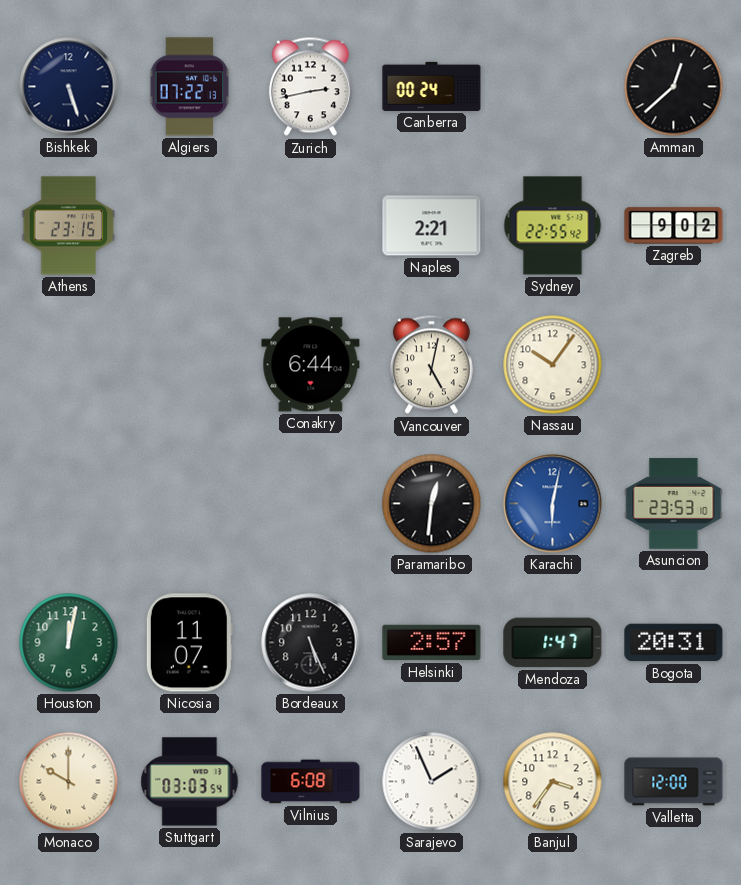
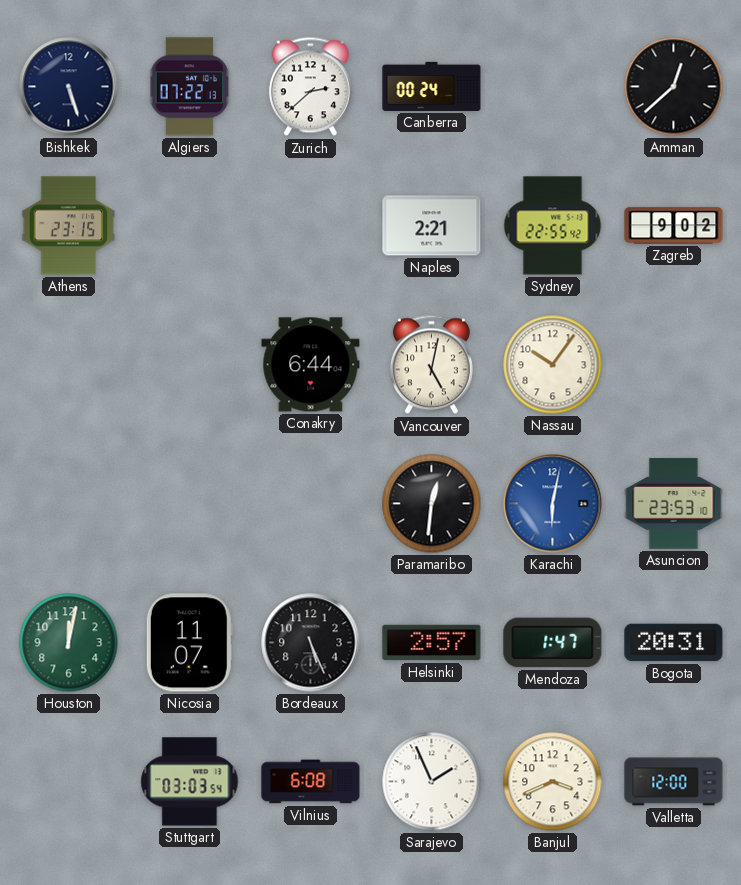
Zurich: 2:43 -> 2:38 (310, 87)
Monaco: 10:00 -> none (69, 782)
Banjul: 3:36 -> 3:41 (553, 782)
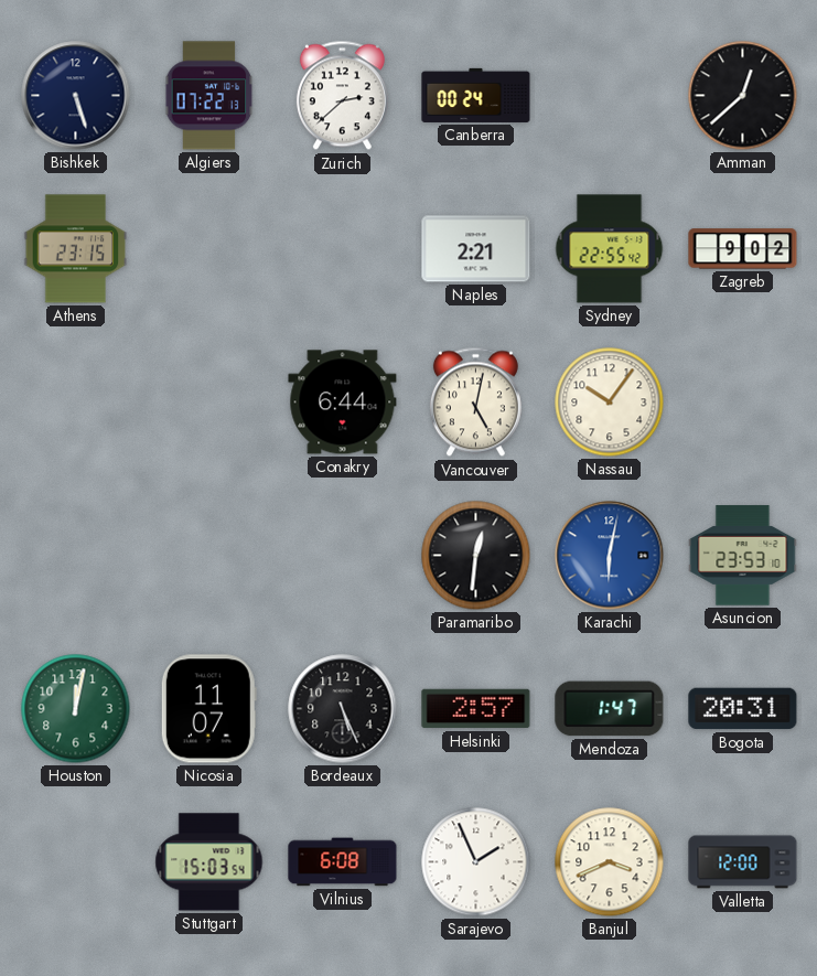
Stuttgart: 03:03 -> 15:03 (209, 862)
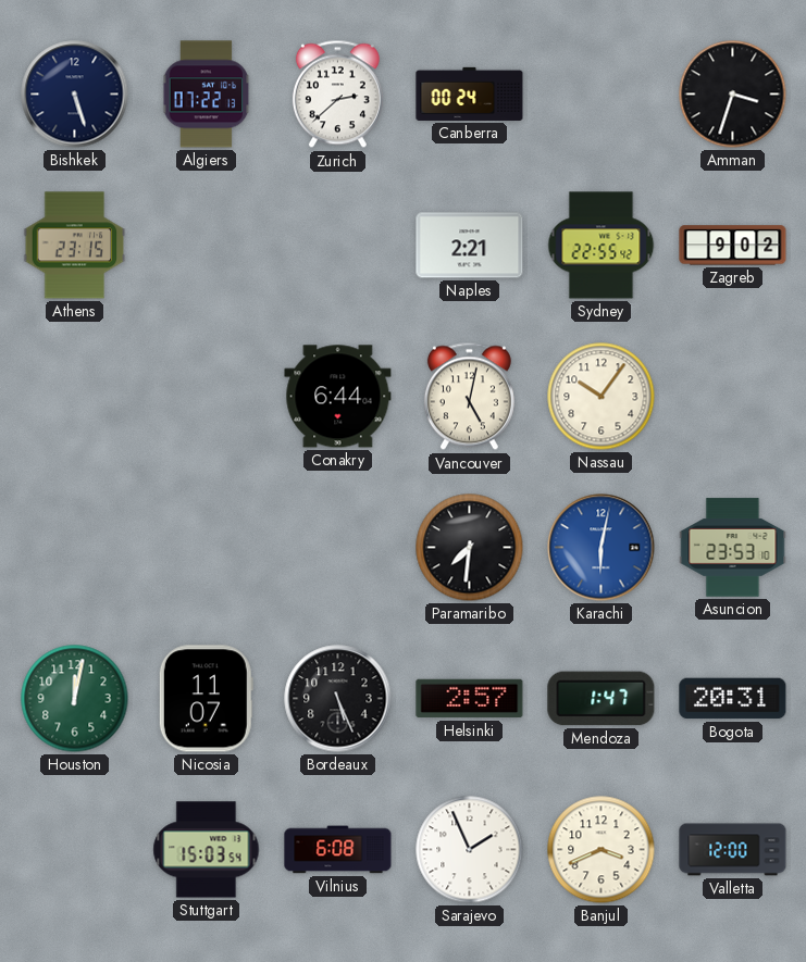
Amman: 12:38 -> 3:33 (733, 95)
Paramaribo: 12:31 -> 7:31 (470, 548)
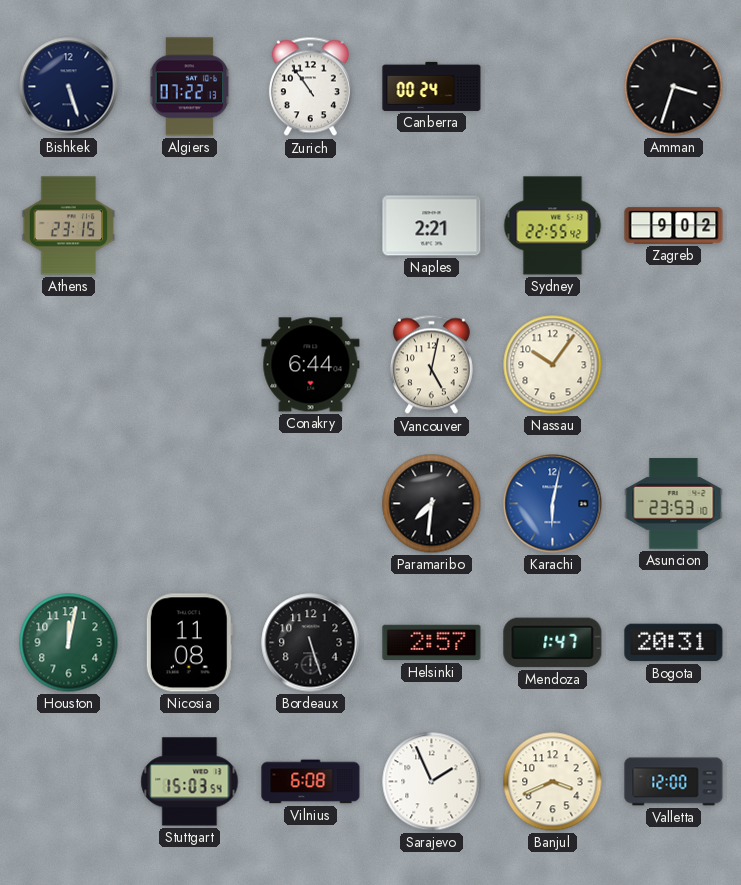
Zurich: 2:38 -> 10:54 (310, 87)
Nicosia: 11:07 -> 11:08 (189, 643)
Bordeaux: 5:26 -> 5:27 (311, 643)
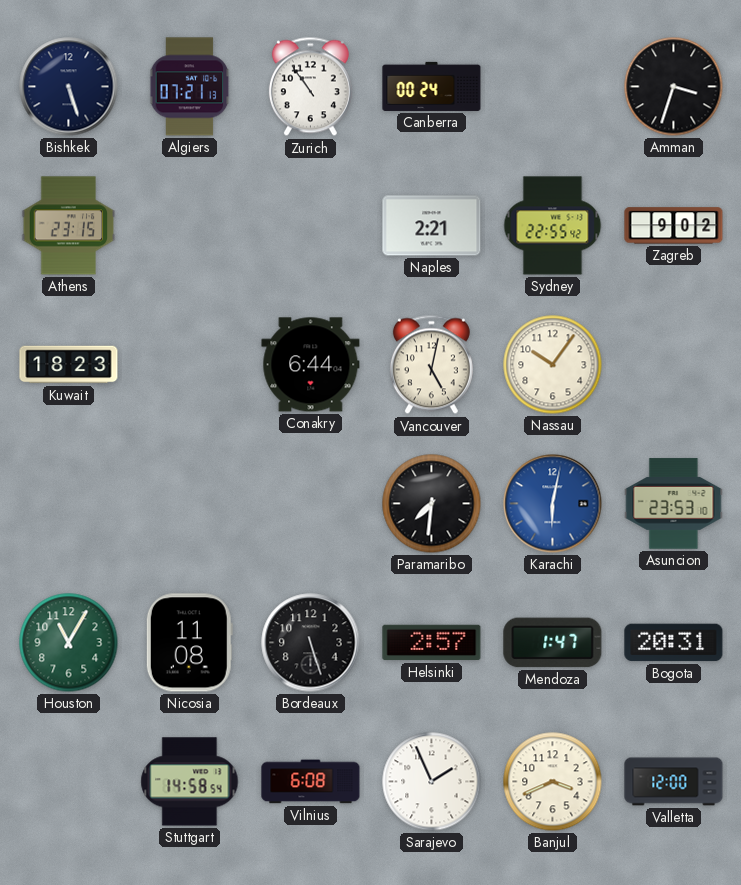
Algiers: 07:22 -> 07:21 (190, 87)
Kuwait: none -> 18:23 (69, 365)
Houston: 12:02 -> 11:05 (69, 643)
Stuttgart: 15:03 -> 14:58 (190, 782)
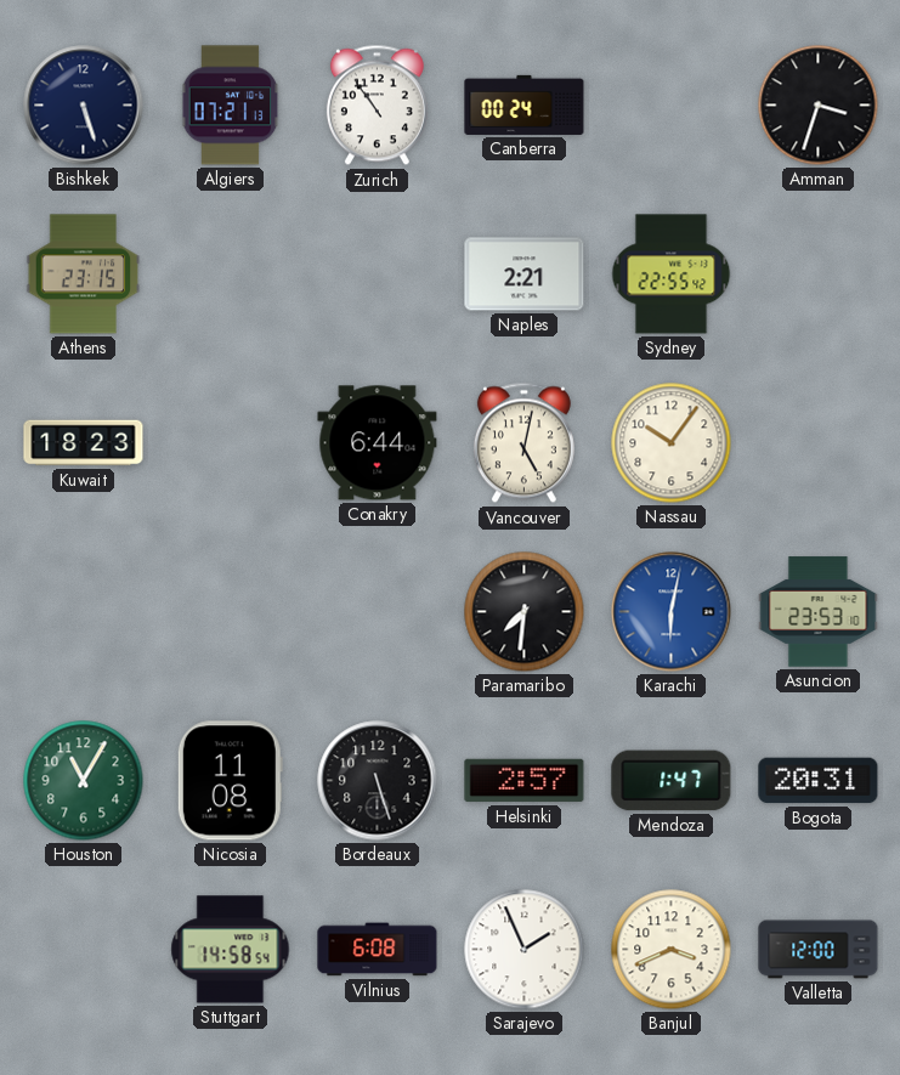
Zagreb: 9:02 -> none (674, 226)
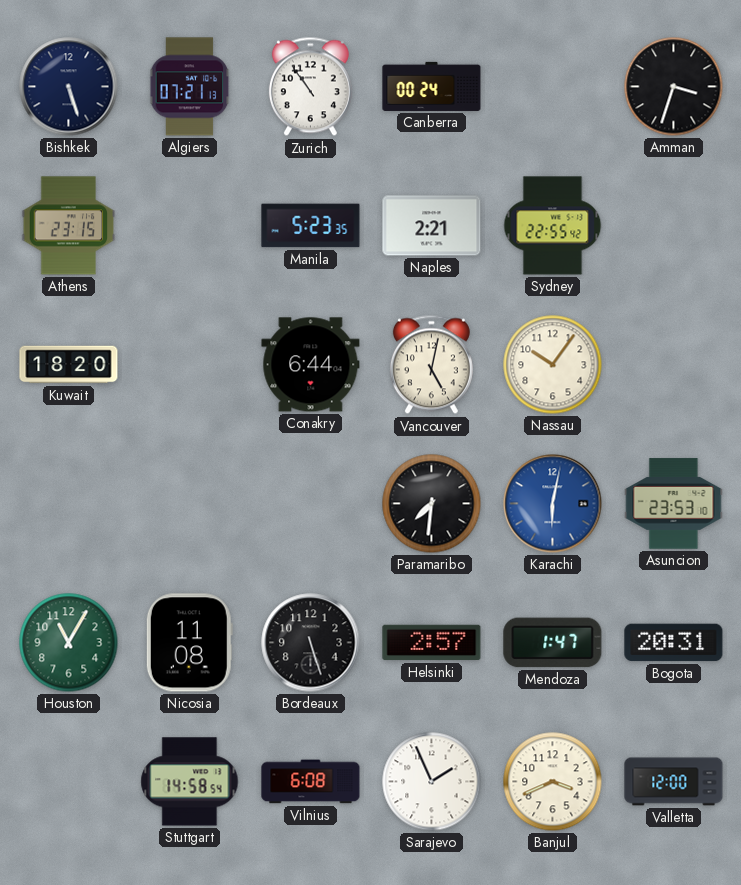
Manila: none -> 5:23 (311, 226)
Kuwait: 18:23 -> 18:20 (69, 365)
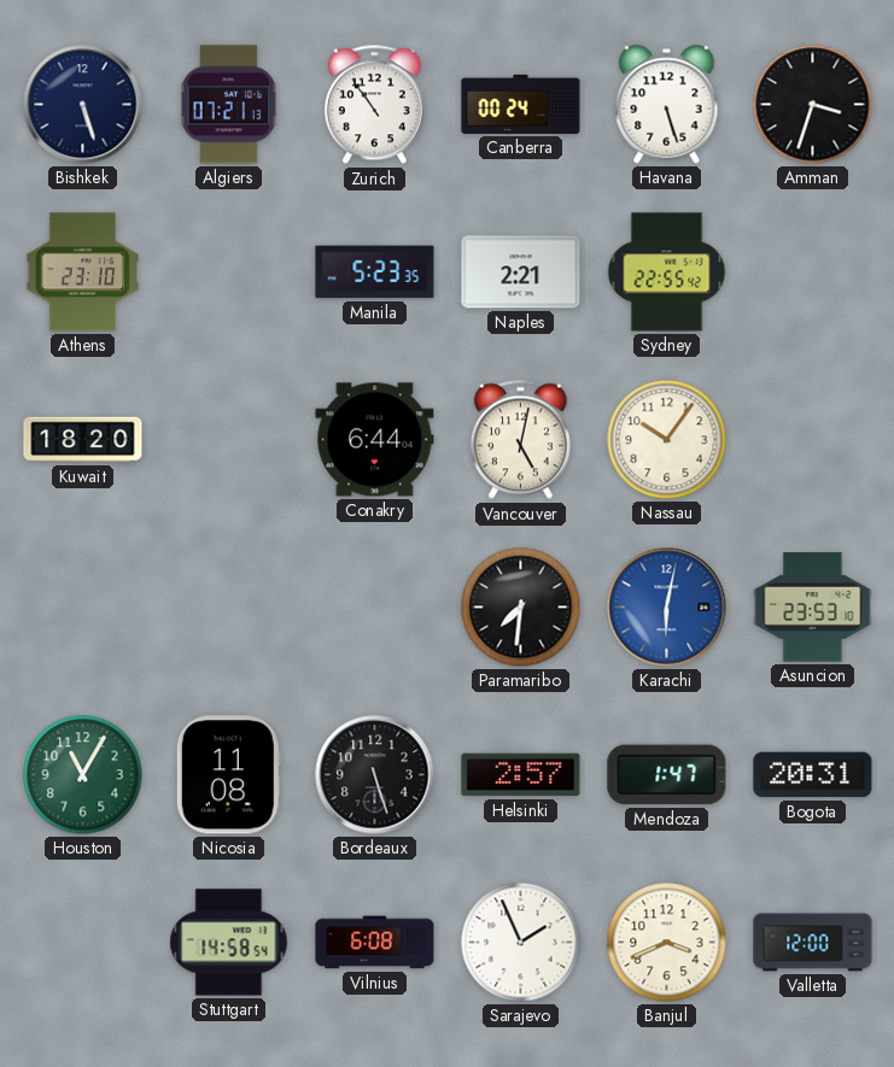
Havana: none -> 5:27 (667, 105)
Athens: 23:15 -> 23:10 (83, 272)
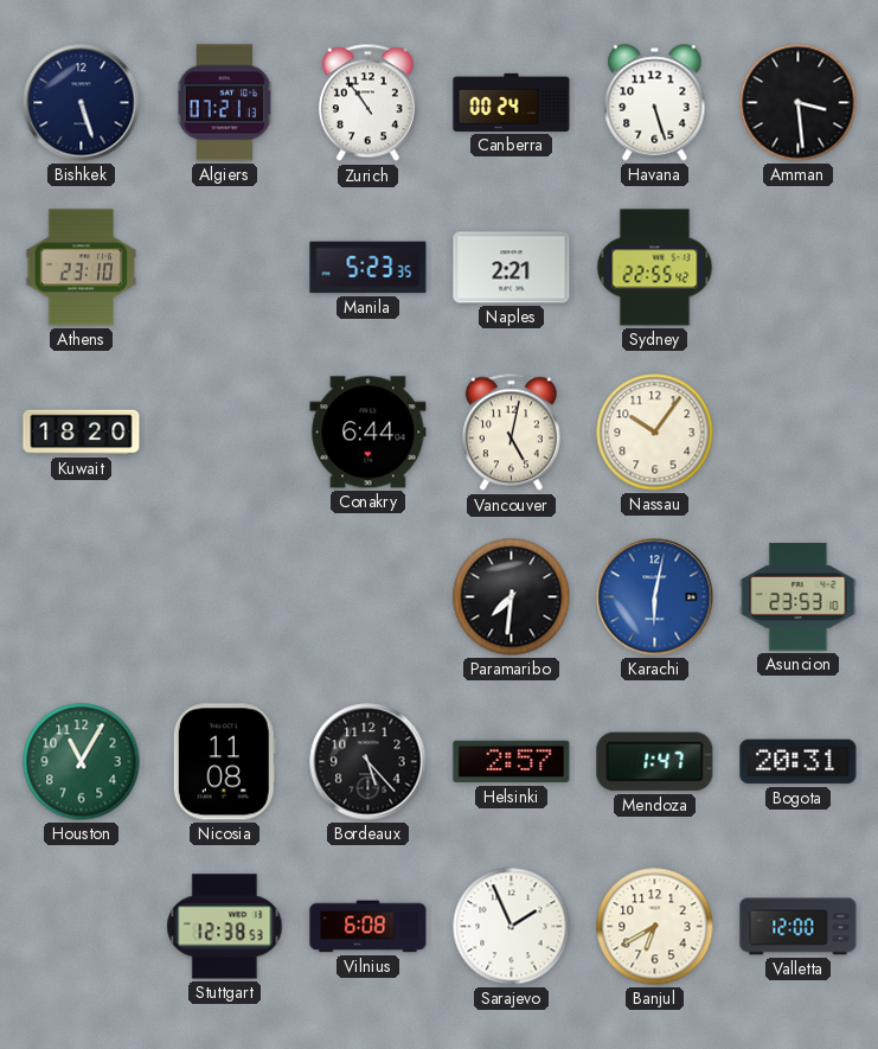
Amman: 3:33 -> 3:29 (799, 103)
Bordeaux: 5:27 -> 5:23 (368, 762)
Stuttgart: 14:58 -> 12:38 (225, 927)
Banjul: 3:41 -> 6:40 (655, 927)
